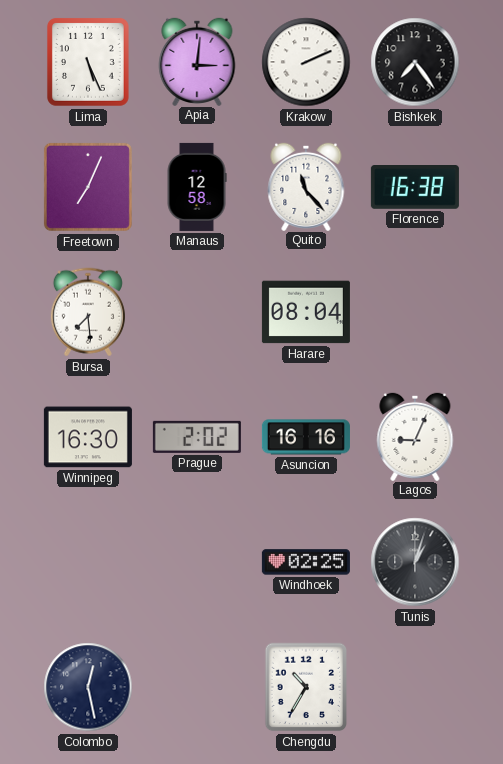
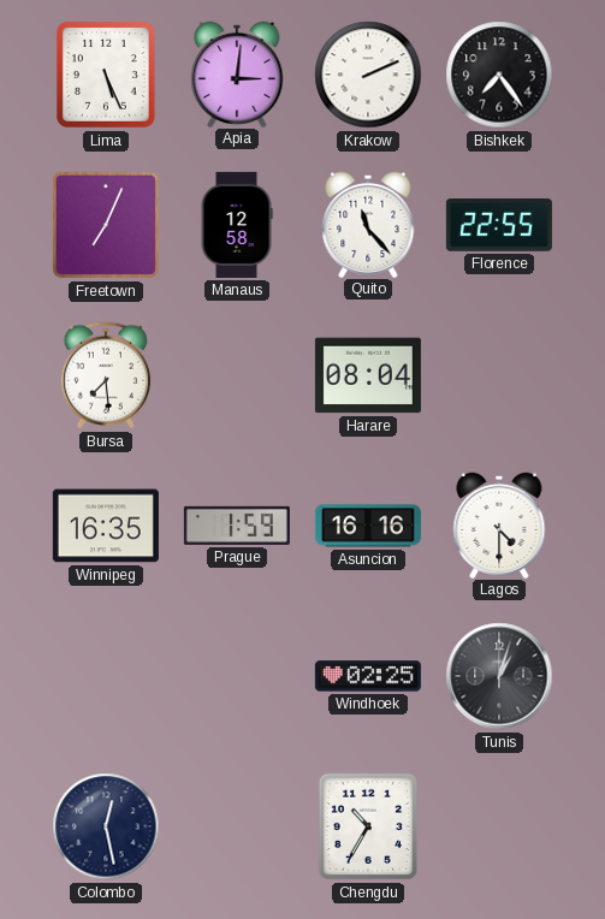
Florence: 16:38 -> 22:55 (499, 226)
Winnipeg: 16:30 -> 16:35 (106, 526)
Prague: 2:02 -> 1:59 (237, 526)
Lagos: 9:04 -> 4:30 (499, 524)
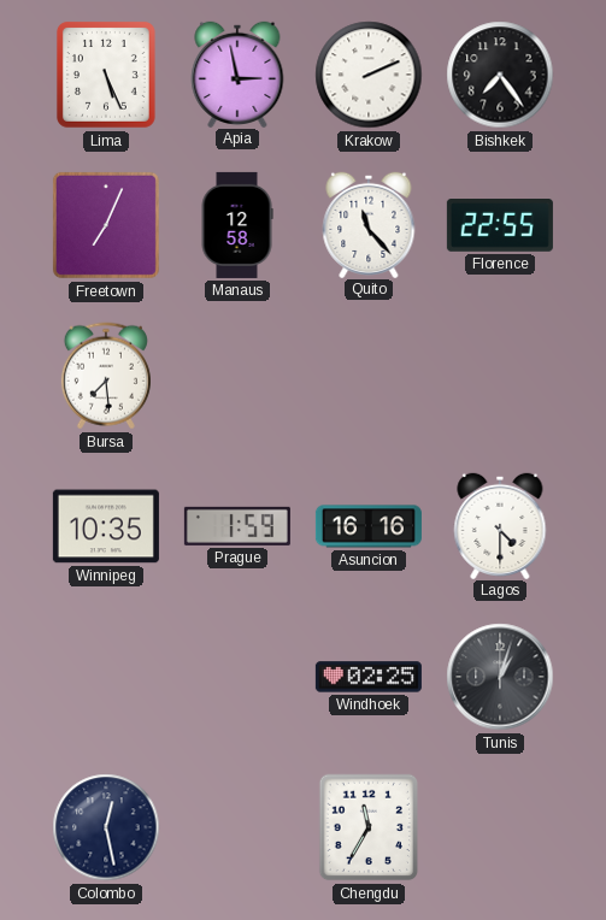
Apia: 3:01 -> 2:58 (237, 73)
Harare: 08:04 -> none (368, 375)
Winnipeg: 16:35 -> 10:35 (106, 526)
Chengdu: 10:35 -> 11:35 (369, 827)
